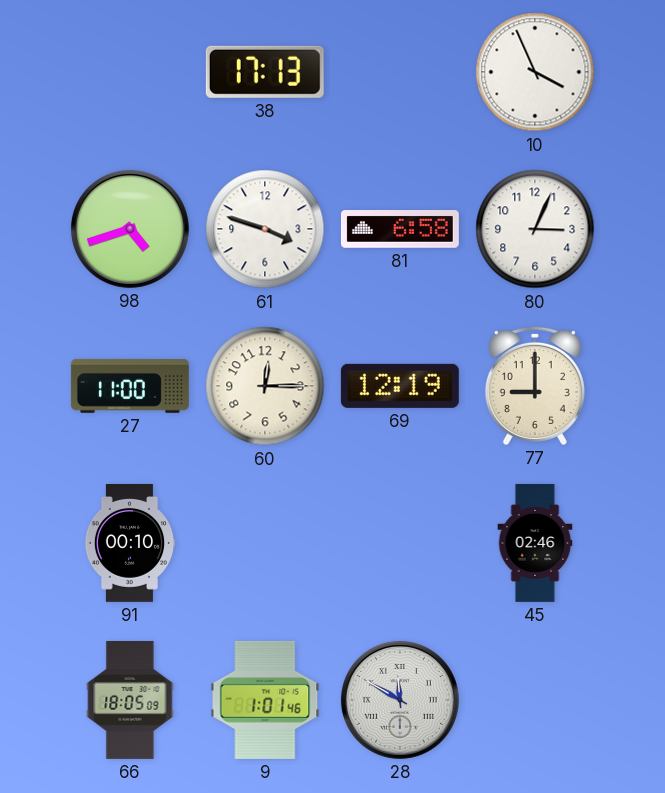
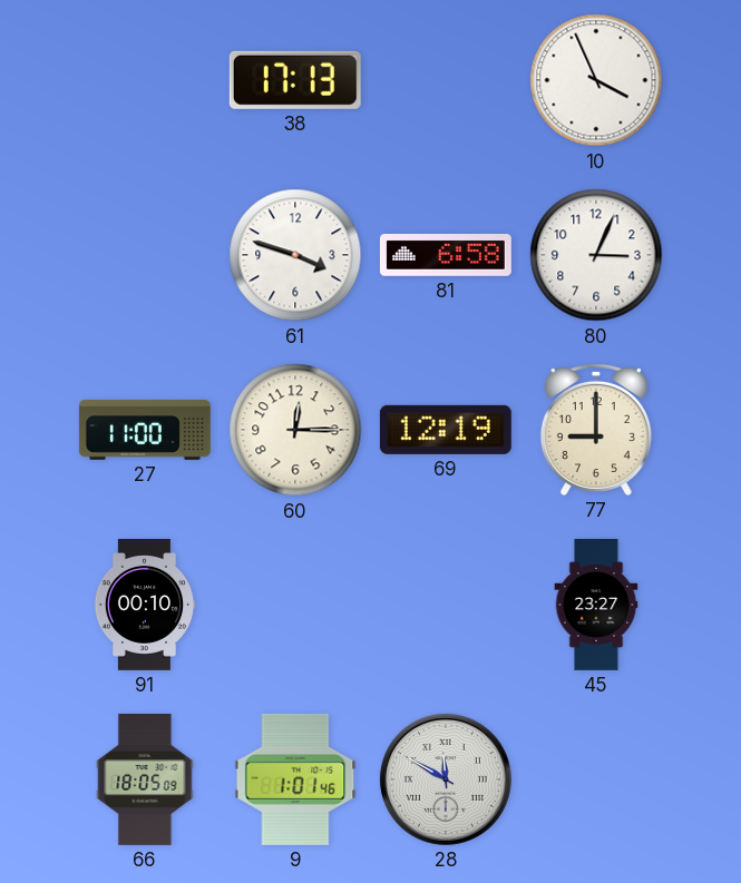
98: 4:42 -> none (130, 229)
45: 02:46 -> 23:27 (596, 605)
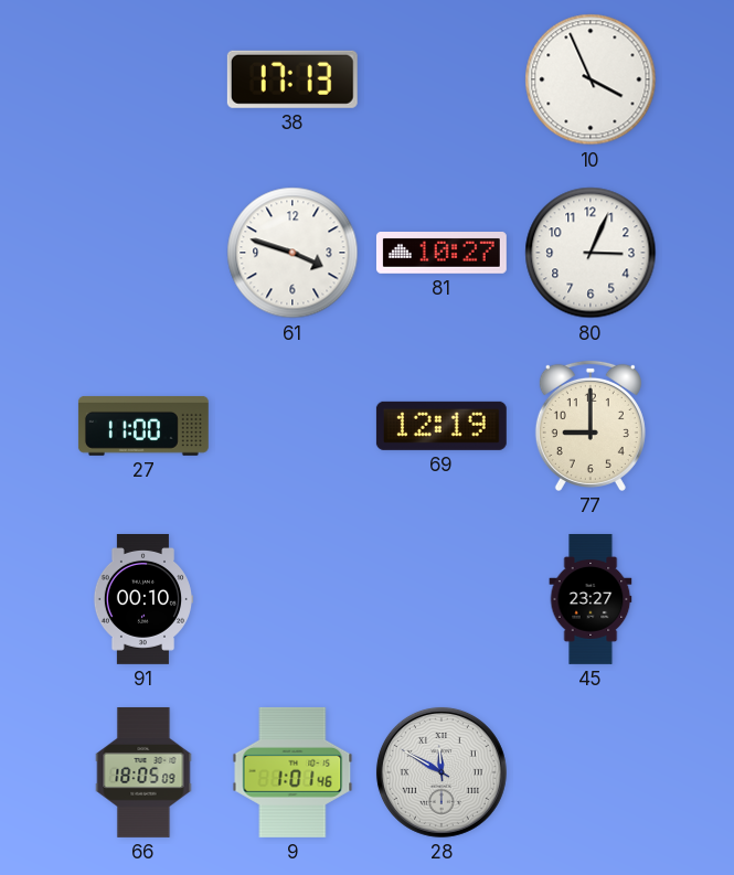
81: 6:58 -> 10:27 (442, 253)
60: 12:15 -> none (295, 430)
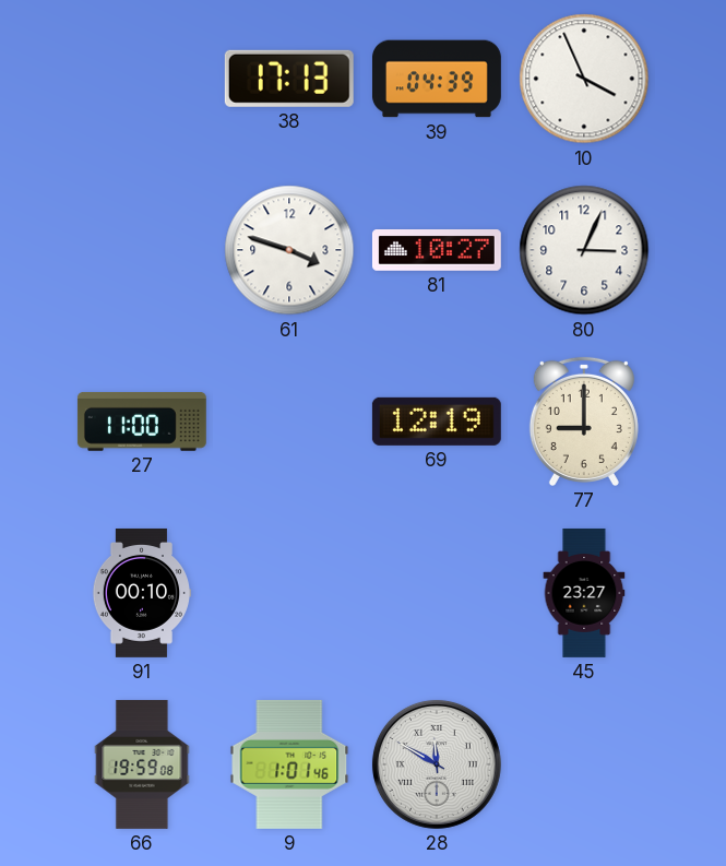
39: none -> 04:39 (437, 79)
66: 18:05 -> 19:59 (142, 764)
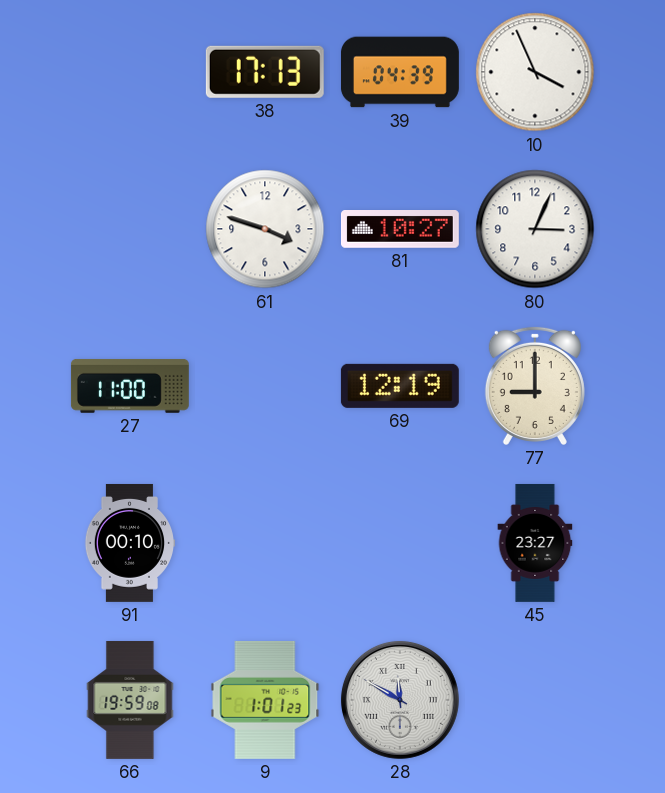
9: 1:01:46 -> 1:01:23 (265, 700)
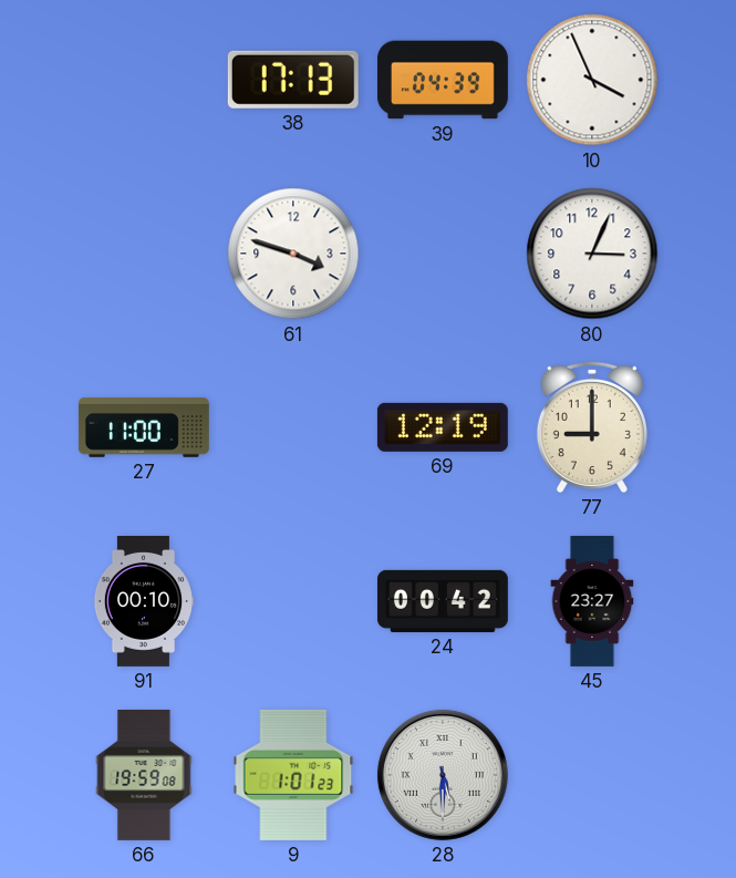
81: 10:27 -> none (400, 229)
24: none -> 00:42 (443, 601)
28: 11:50 -> 5:30 (443, 775)
